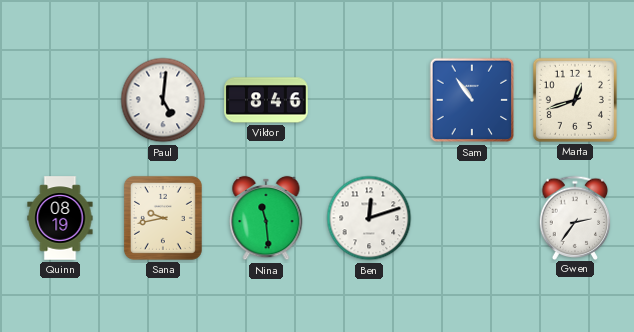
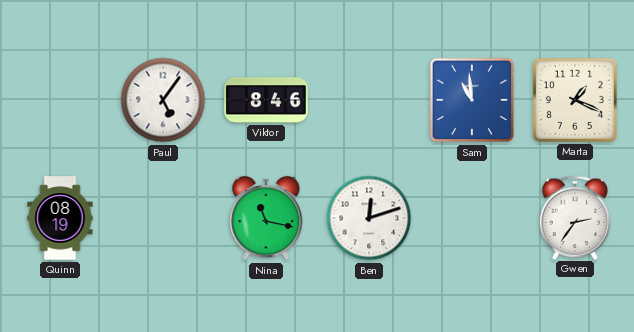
Paul: 5:01 -> 5:06 (163, 100)
Sam: 10:54 -> 10:59 (472, 100)
Marta: 12:42 -> 1:19 (575, 100)
Sana: 9:43 -> none (163, 218)
Nina: 11:29 -> 11:17 (266, 218)
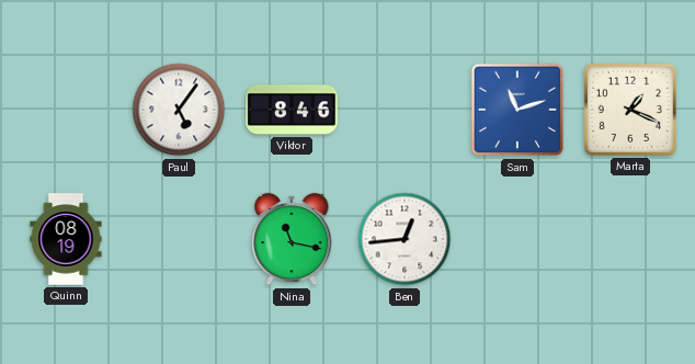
Sam: 10:59 -> 11:12 (517, 110)
Ben: 12:12 -> 12:44 (405, 239)
Gwen: 2:36 -> none (575, 217)
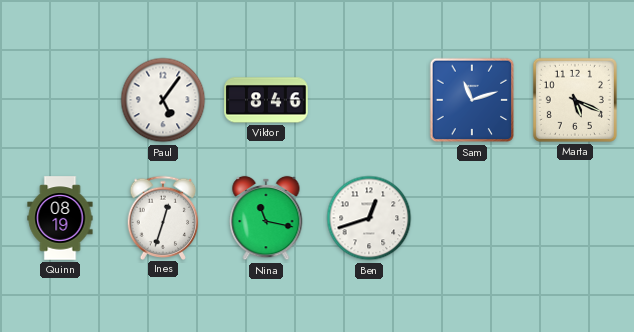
Marta: 1:19 -> 5:19 (575, 100)
Ines: none -> 12:33 (163, 217)
Ben: 12:44 -> 12:42 (369, 218)
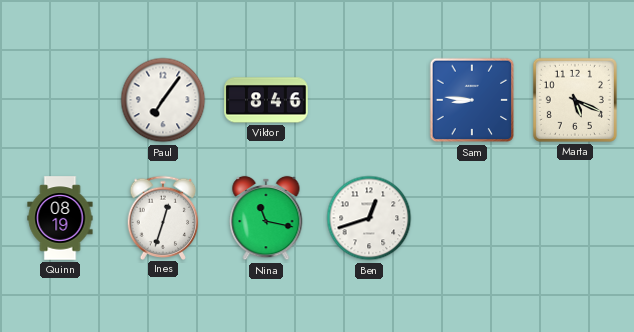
Paul: 5:06 -> 7:06 (163, 100)
Sam: 11:12 -> 8:46 (472, 100)
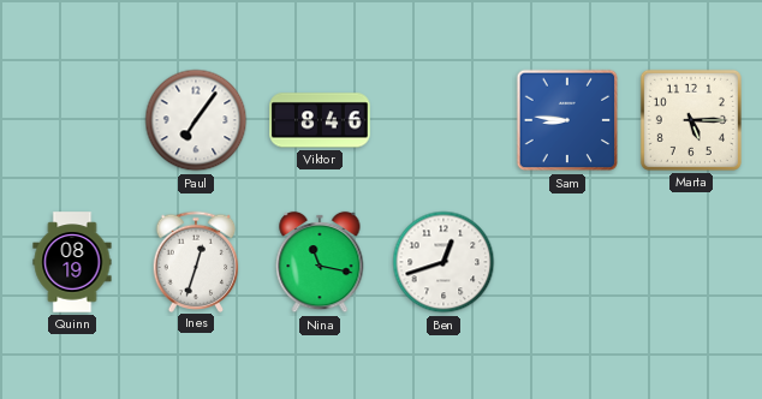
Marta: 5:19 -> 5:15 (691, 120)
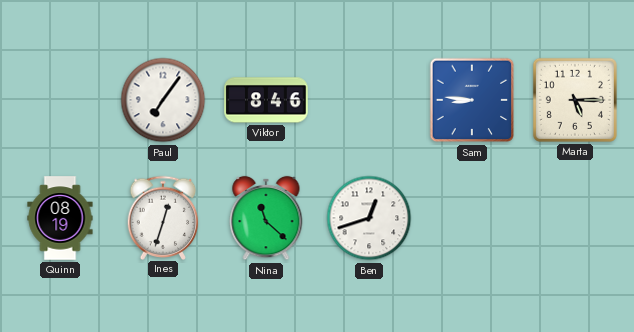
Nina: 11:17 -> 11:22 (266, 218)
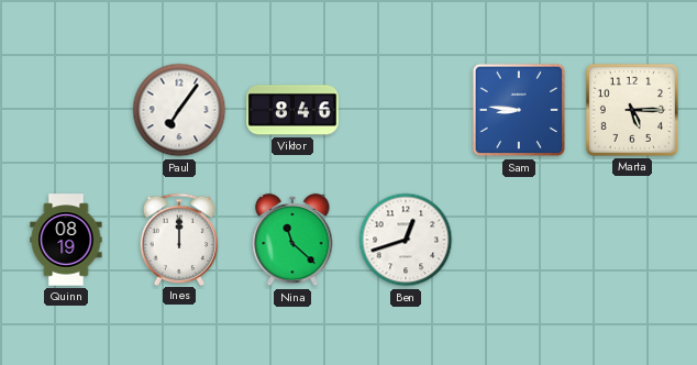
Ines: 12:33 -> 12:00 (179, 239)
